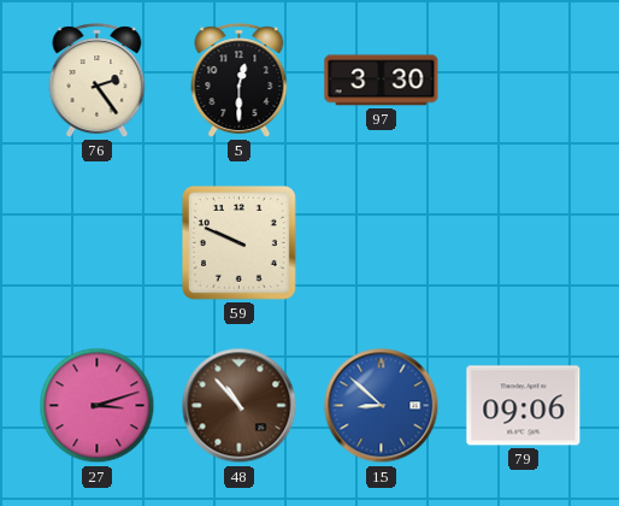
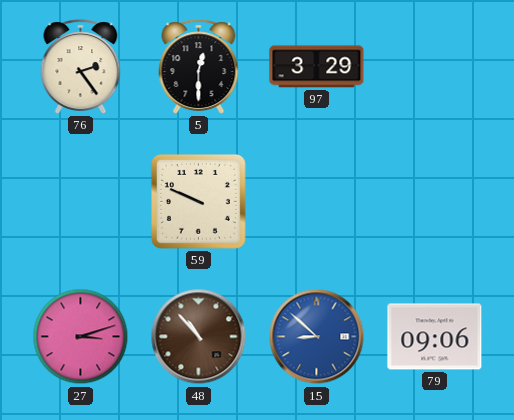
97: 3:30 -> 3:29 (317, 67)
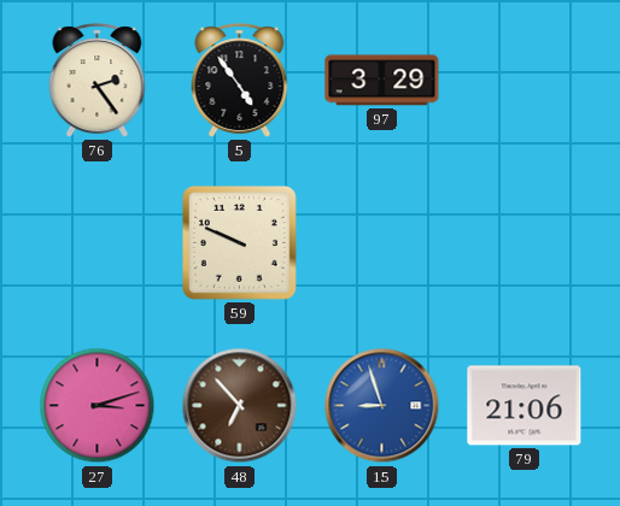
5: 12:30 -> 4:54 (240, 81)
48: 10:53 -> 6:53 (240, 406)
15: 8:52 -> 8:57 (382, 406)
79: 09:06 -> 21:06 (525, 406)
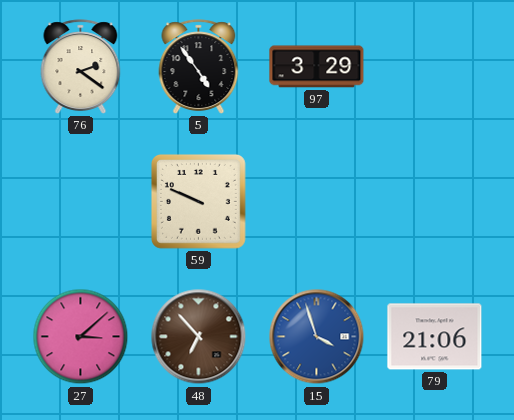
76: 2:24 -> 2:21 (81, 67)
27: 3:12 -> 3:08 (81, 337)
15: 8:57 -> 3:57 (317, 337)
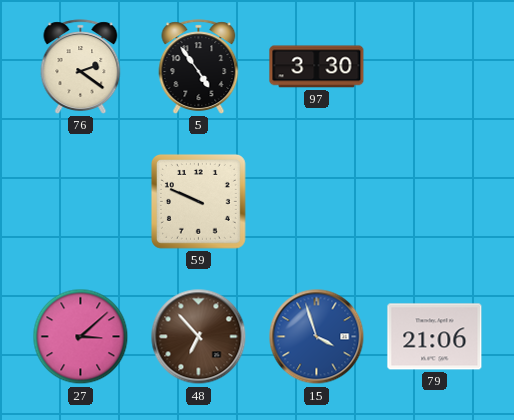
97: 3:29 -> 3:30 (317, 67)
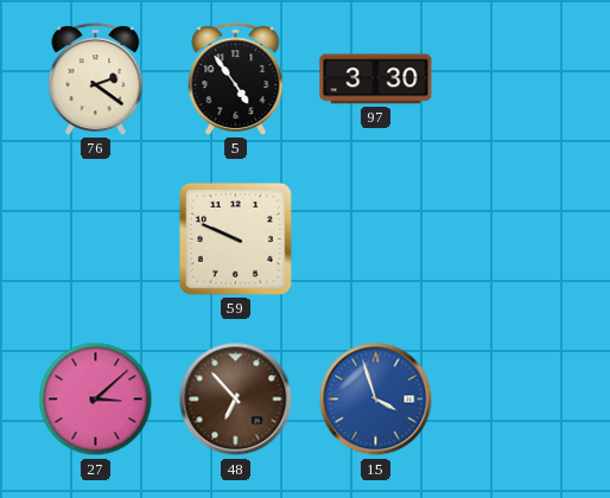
79: 21:06 -> none (435, 337)
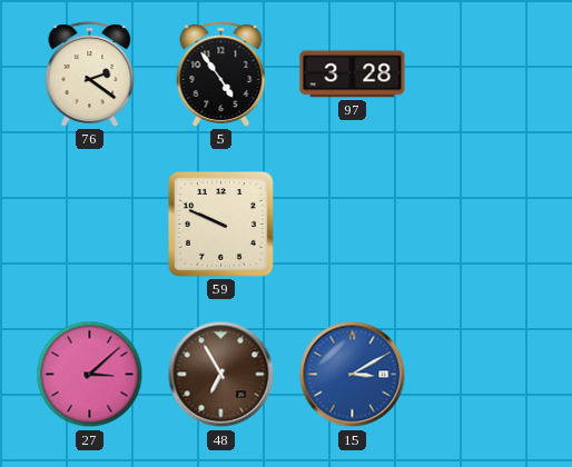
97: 3:30 -> 3:28 (353, 74)
48: 6:53 -> 6:55 (221, 375)
15: 3:57 -> 3:10 (353, 375)
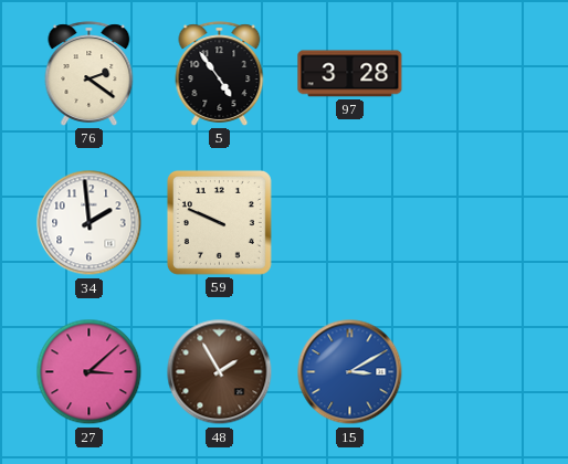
34: none -> 1:59 (90, 223)
48: 6:55 -> 1:55 (220, 372)
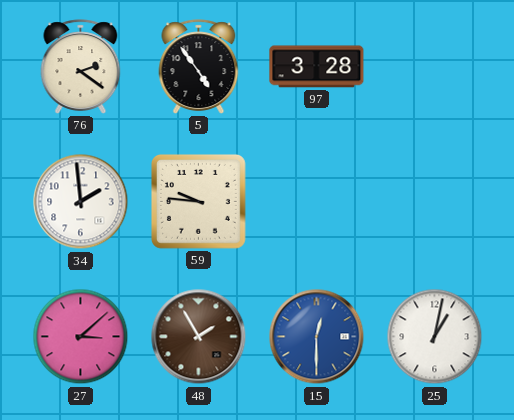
59: 9:49 -> 9:46 (198, 201)
15: 3:10 -> 12:30 (317, 337)
25: none -> 1:02 (435, 337)
